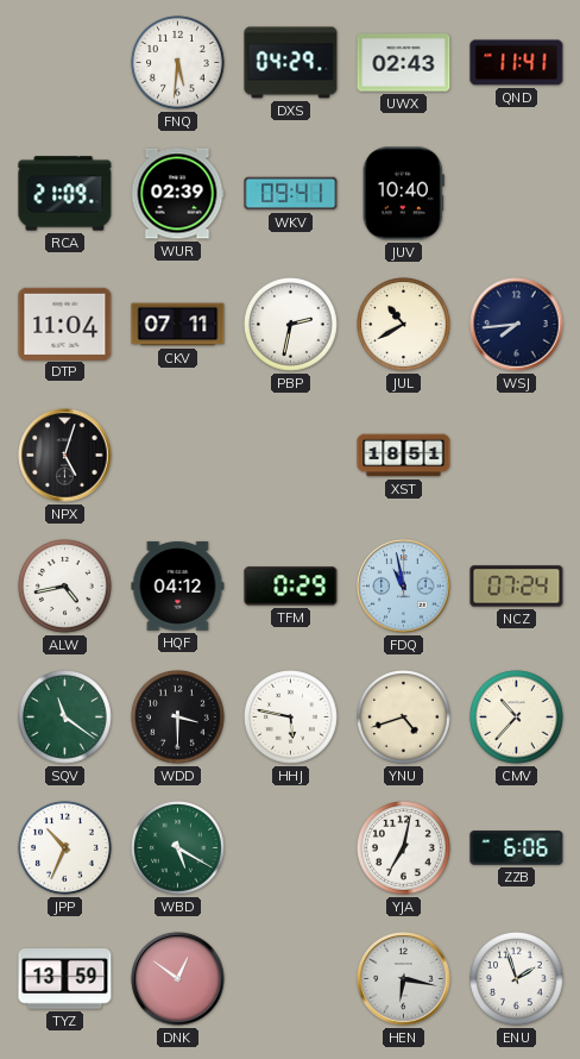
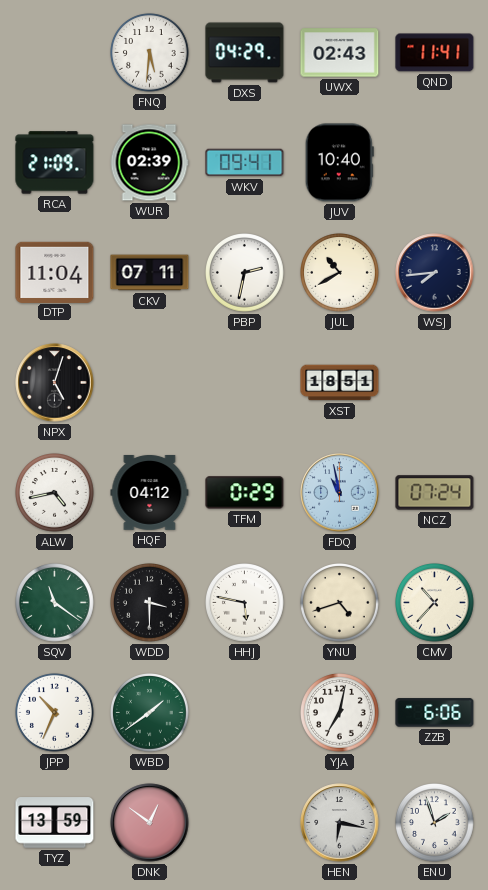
WBD: 5:20 -> 1:39 (150, 713)
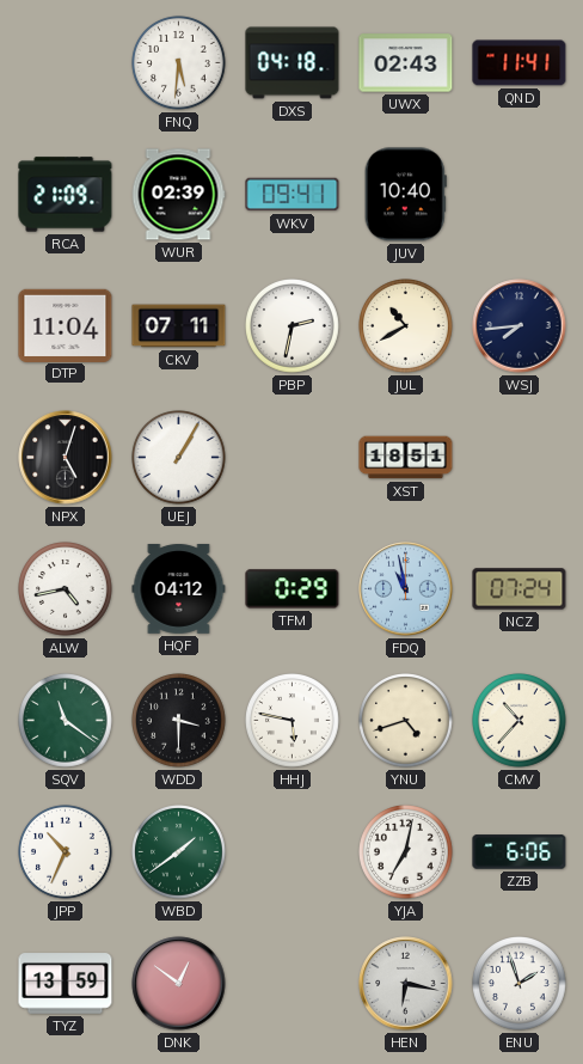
DXS: 04:29 -> 04:18 (293, 63)
UEJ: none -> 1:05 (179, 458)
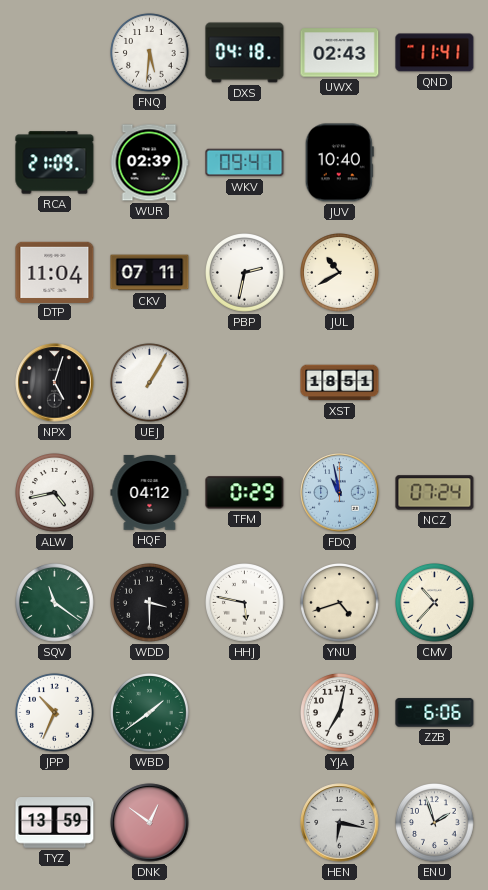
WSJ: 7:44 -> none (520, 326)
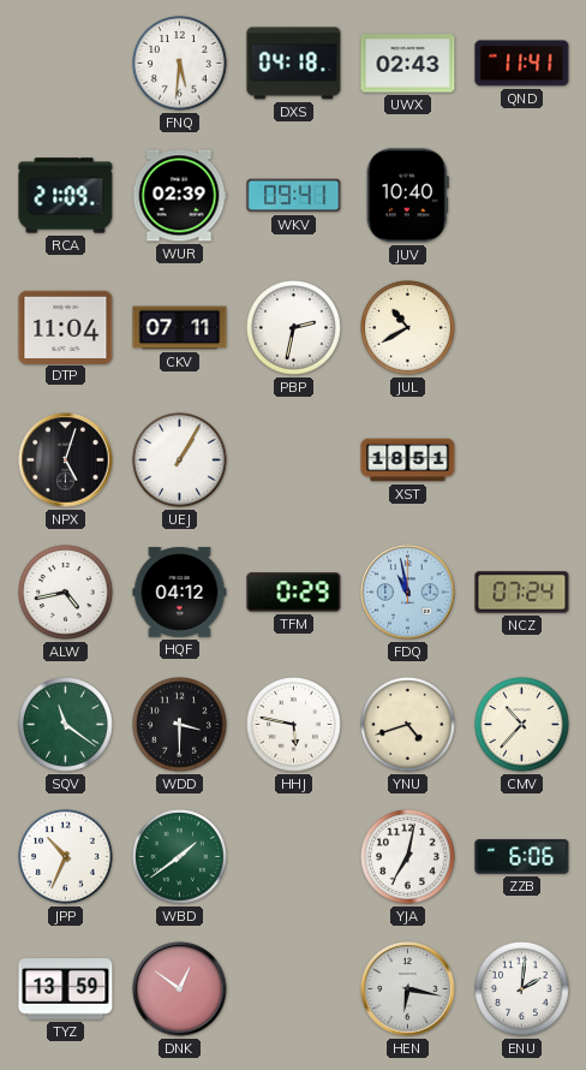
ENU: 1:57 -> 2:01 (522, 989)
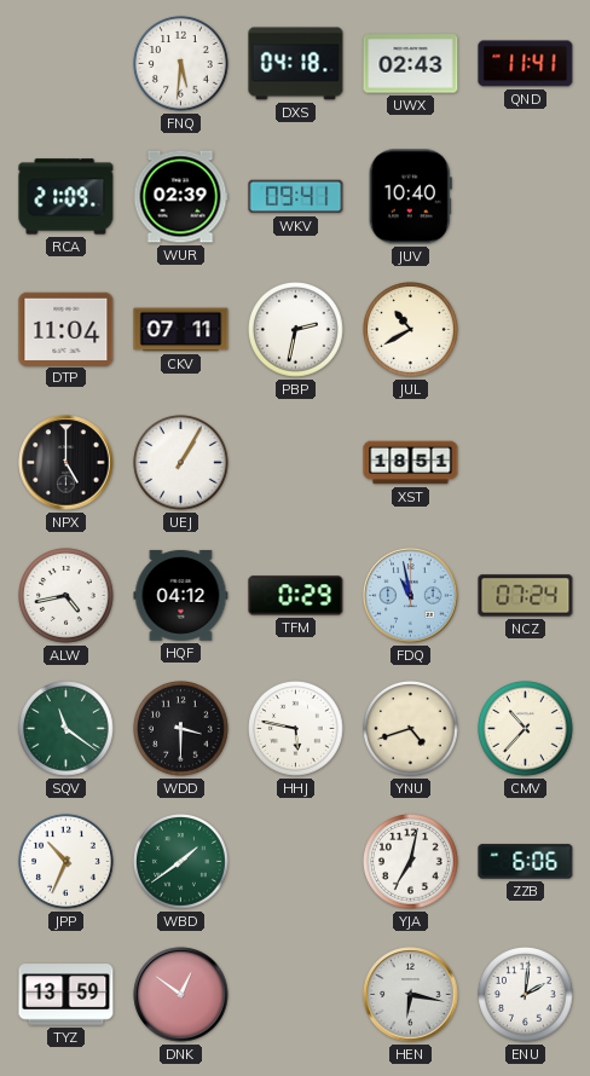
NPX: 5:03 -> 5:00 (66, 463)
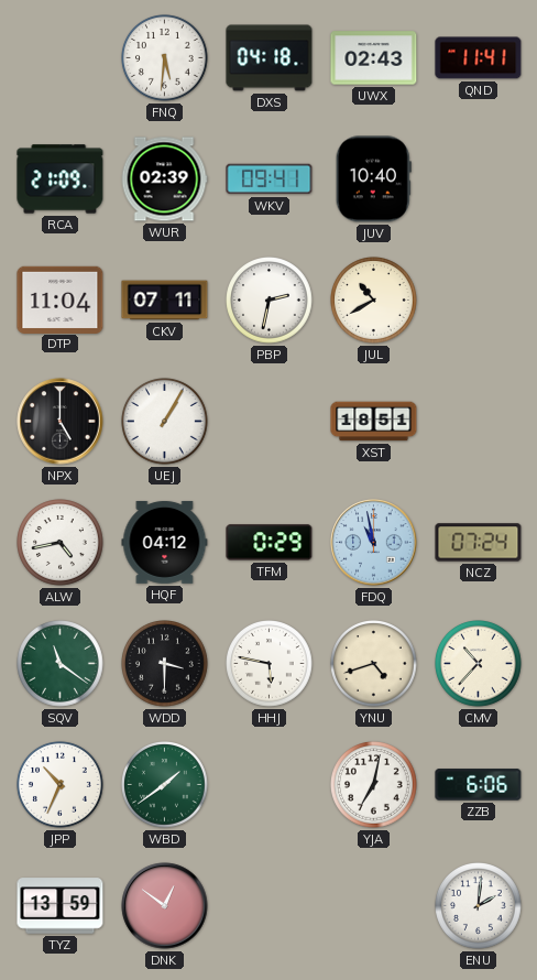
HEN: 6:17 -> none (411, 995)
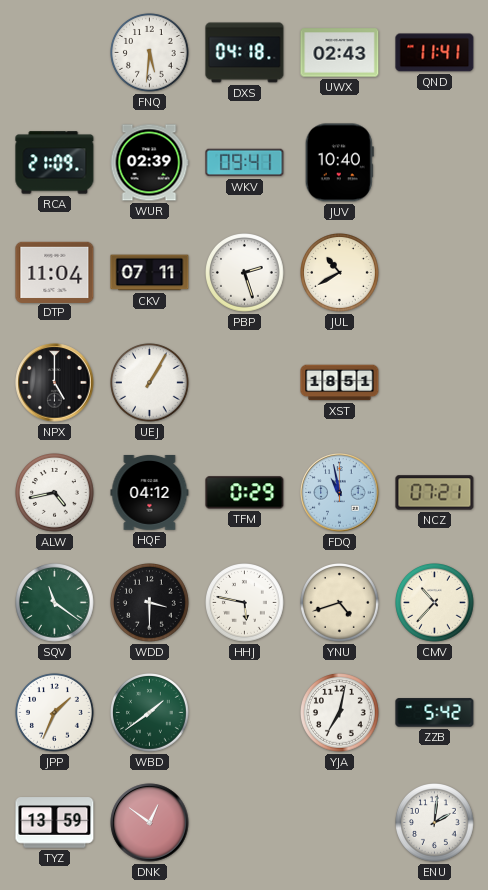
PBP: 2:32 -> 2:27 (245, 273)
NCZ: 07:24 -> 07:21 (435, 493)
JPP: 10:34 -> 1:34 (55, 713)
ZZB: 6:06 -> 5:42 (435, 713)
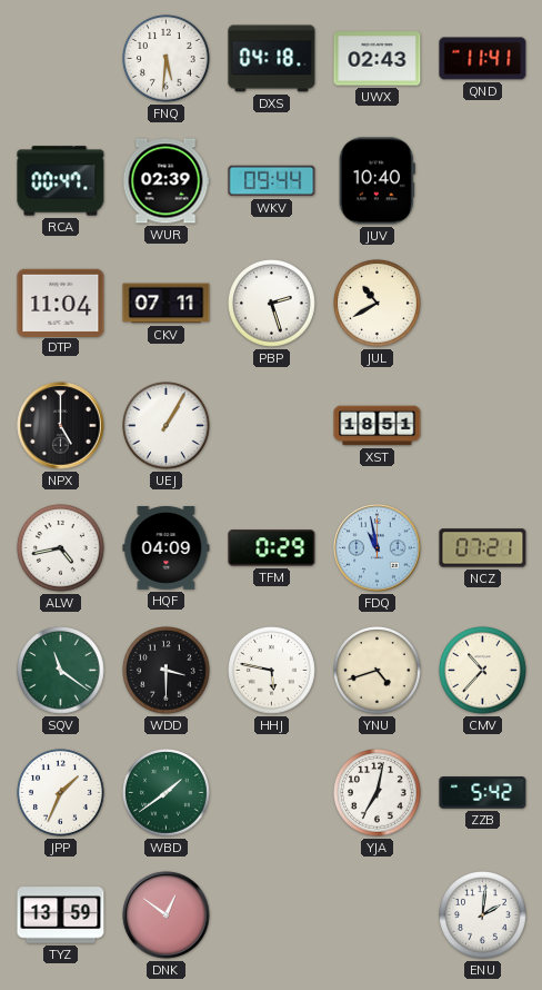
RCA: 21:09 -> 00:47 (61, 181)
WKV: 09:41 -> 09:44 (272, 181)
HQF: 04:12 -> 04:09 (167, 547)
